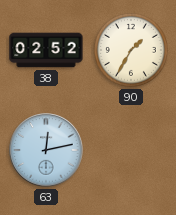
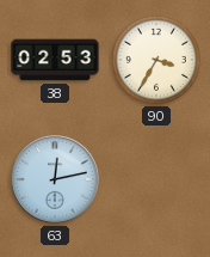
38: 02:52 -> 02:53 (55, 60)
90: 1:35 -> 3:35 (156, 60)
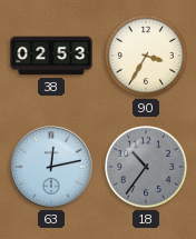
18: none -> 10:36 (146, 167)
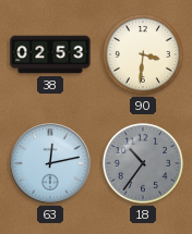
90: 3:35 -> 3:31 (143, 54)
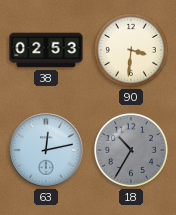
18: 10:36 -> 10:35 (131, 150)
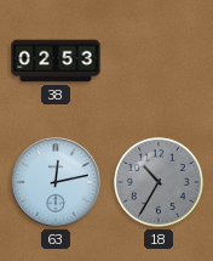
90: 3:31 -> none (131, 50)
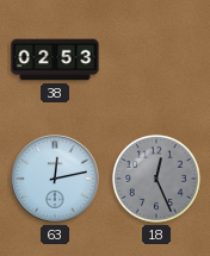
18: 10:35 -> 12:26 (156, 179)
